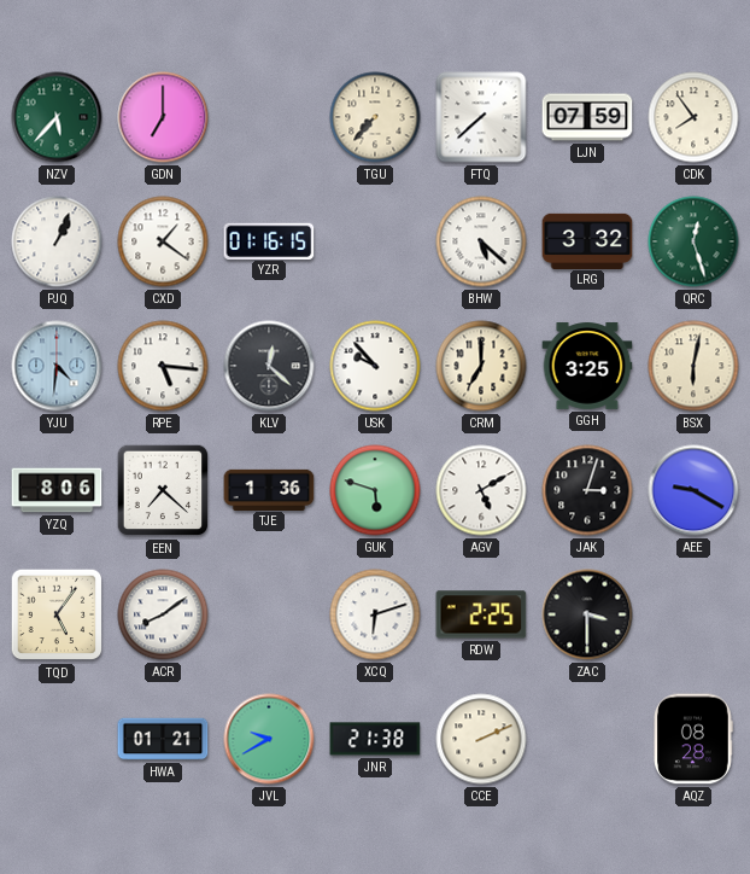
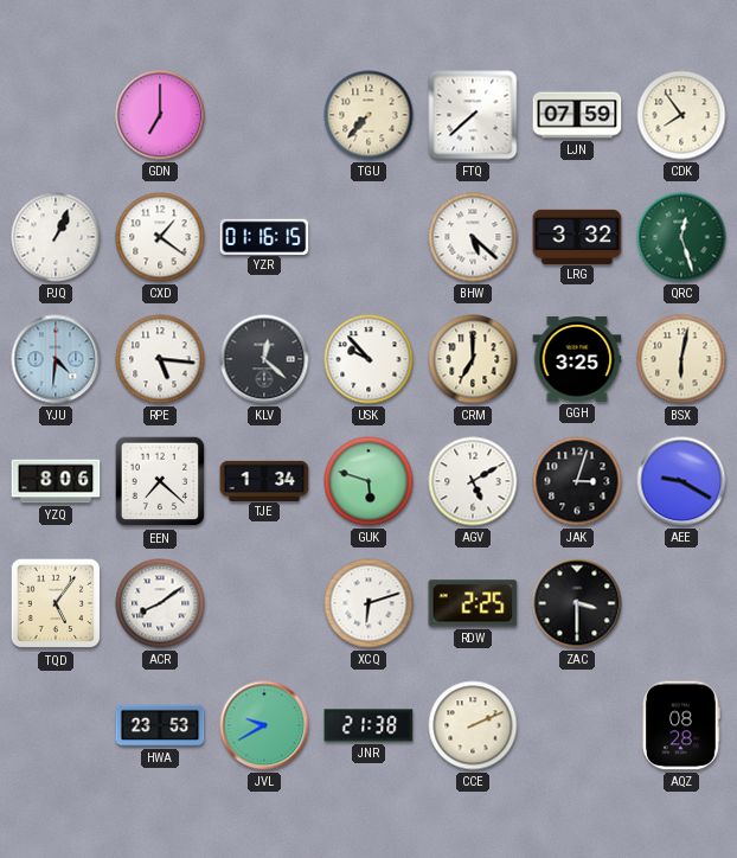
NZV: 5:37 -> none (57, 117)
TJE: 1:36 -> 1:34 (264, 480)
HWA: 01:21 -> 23:53 (160, 725)
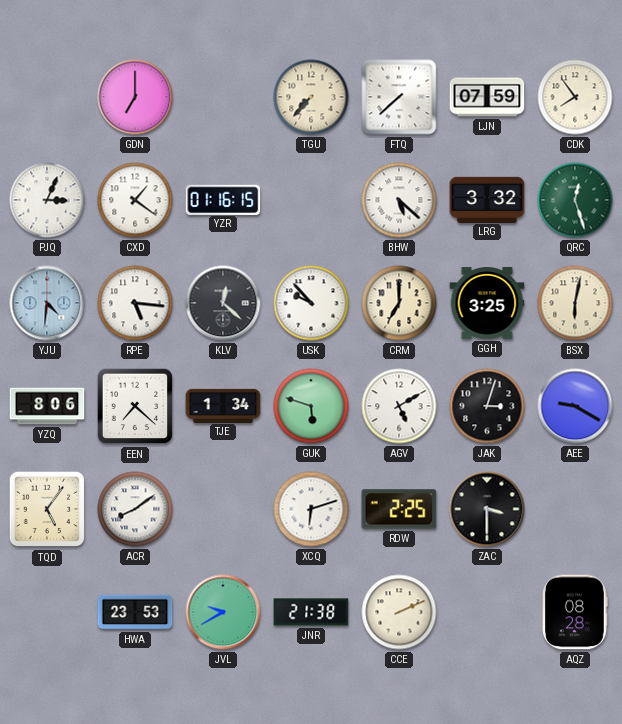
PJQ: 1:04 -> 3:04 (47, 200)
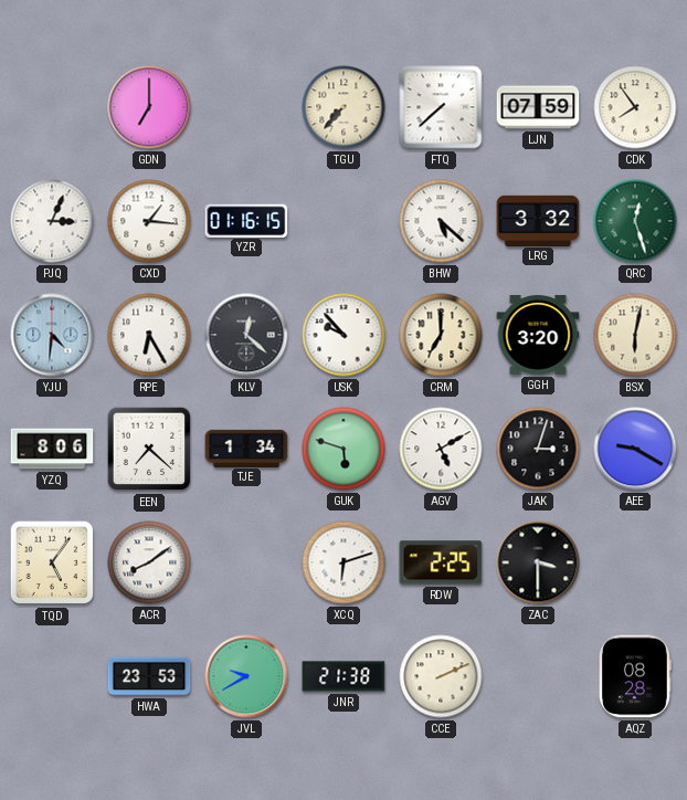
CXD: 1:21 -> 1:16 (149, 221)
RPE: 5:16 -> 6:25 (149, 335)
GGH: 3:25 -> 3:20 (538, 335)
